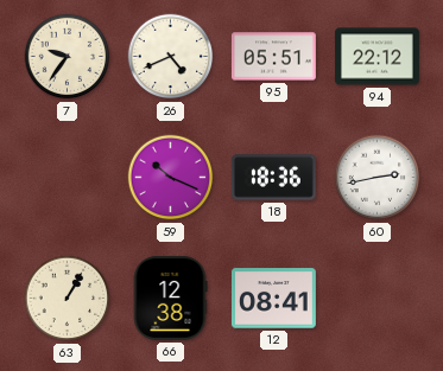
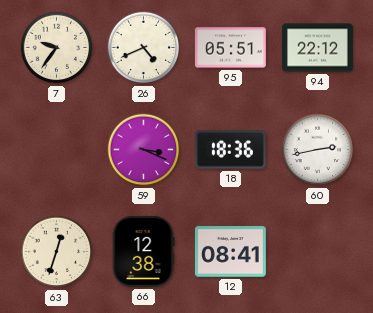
59: 10:19 -> 3:19 (144, 150)
63: 1:05 -> 12:33 (57, 252)
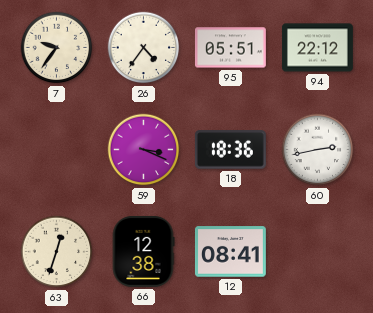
26: 4:41 -> 4:36 (144, 48)
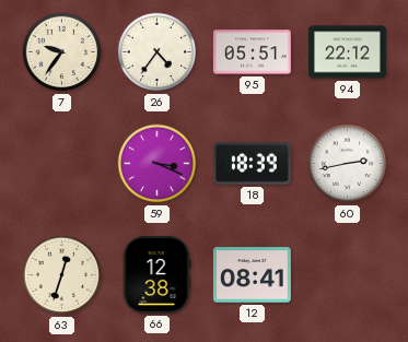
18: 18:36 -> 18:39 (252, 164)
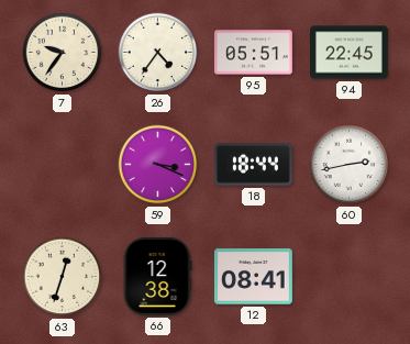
94: 22:12 -> 22:45 (350, 53)
18: 18:39 -> 18:44 (253, 165)
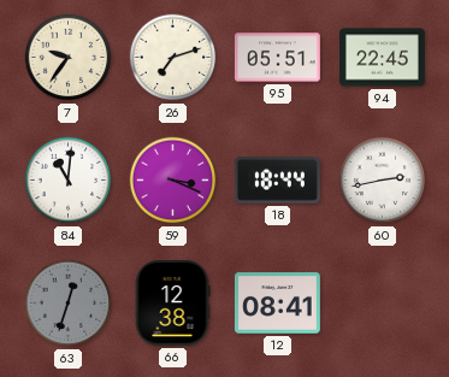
26: 4:36 -> 7:12 (173, 58)
84: none -> 11:01 (69, 181)
63 dial: cream -> grey (69, 304)
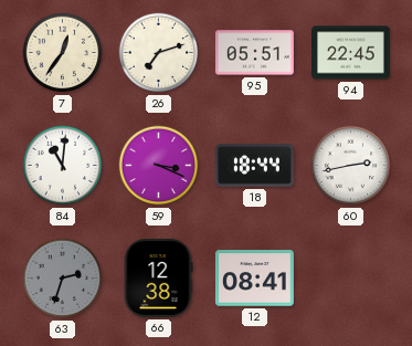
7: 9:36 -> 12:36 (63, 53)
63: 12:33 -> 2:33 (63, 279)
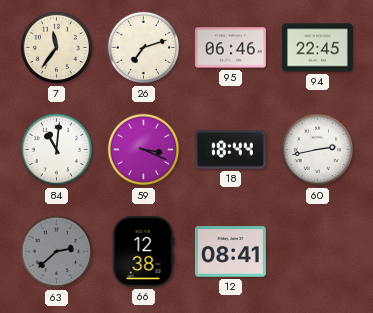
7: 12:36 -> 11:36 (57, 48)
95: 05:51 -> 06:46 (230, 48)
63: 2:33 -> 2:38 (57, 252)
